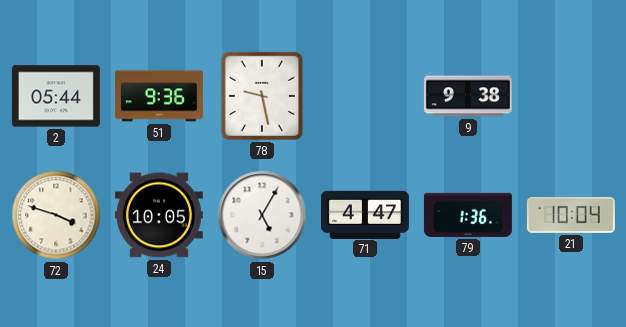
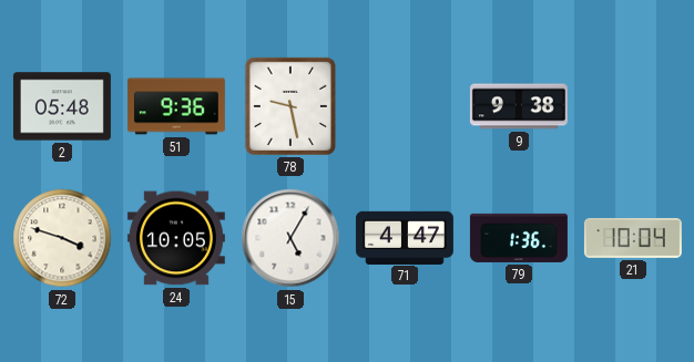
2: 05:44 -> 05:48 (62, 106)
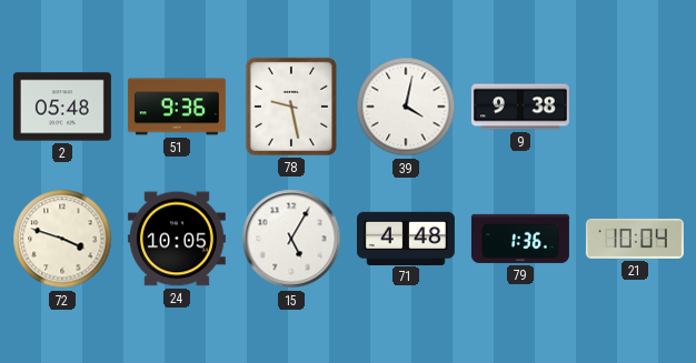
39: none -> 4:02 (406, 107)
71: 4:47 -> 4:48 (406, 238)
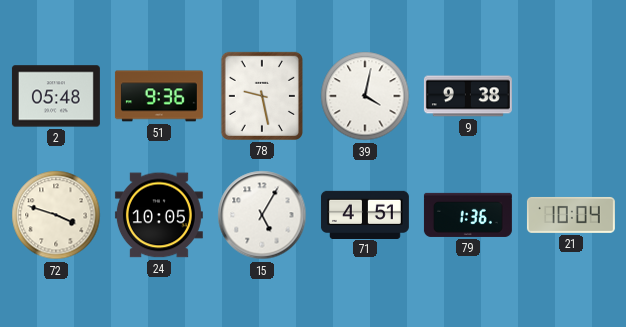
71: 4:48 -> 4:51 (365, 214)
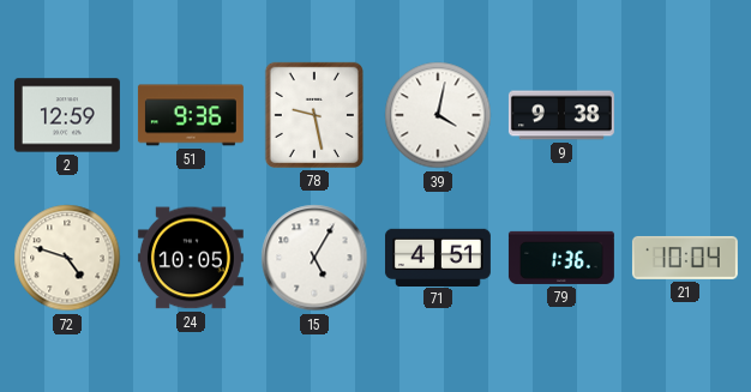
2: 05:48 -> 12:59 (67, 115)
72: 3:48 -> 4:48 (67, 258)
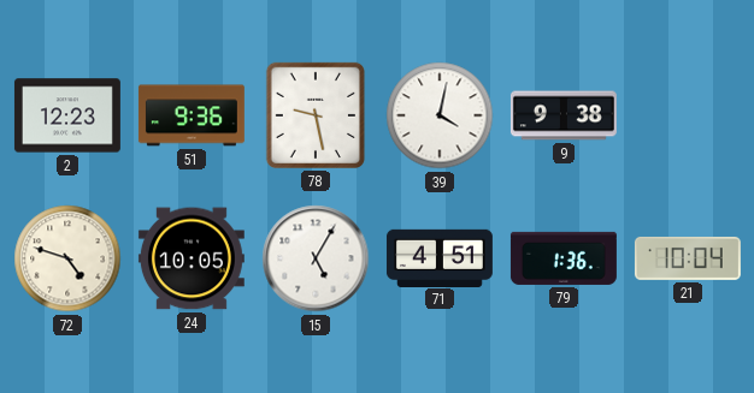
2: 12:59 -> 12:23 (67, 115)
